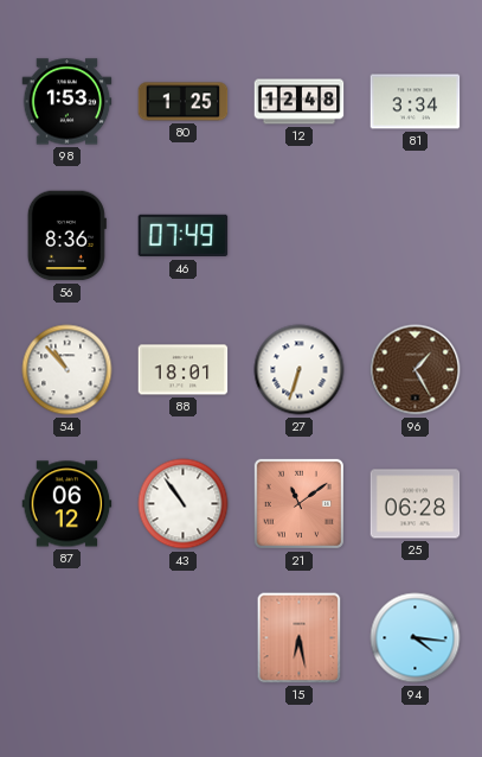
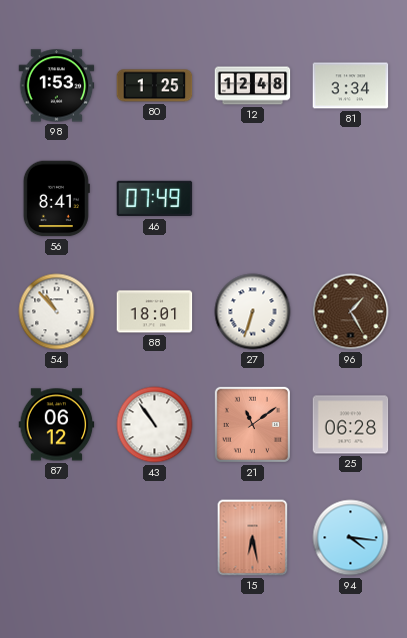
56: 8:36 -> 8:41 (56, 199)
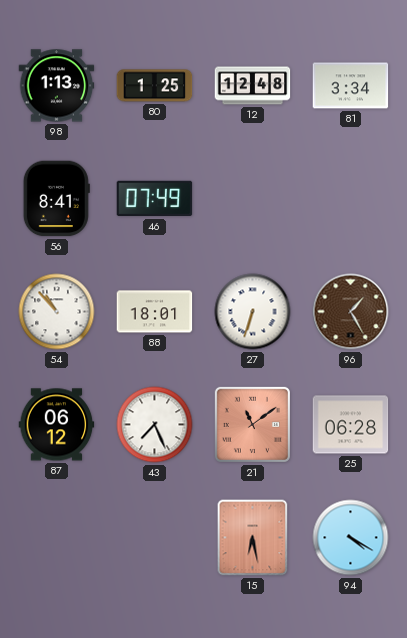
98: 1:53 -> 1:13 (57, 86)
43: 10:54 -> 7:26 (155, 425)
94: 4:16 -> 4:20 (351, 538)
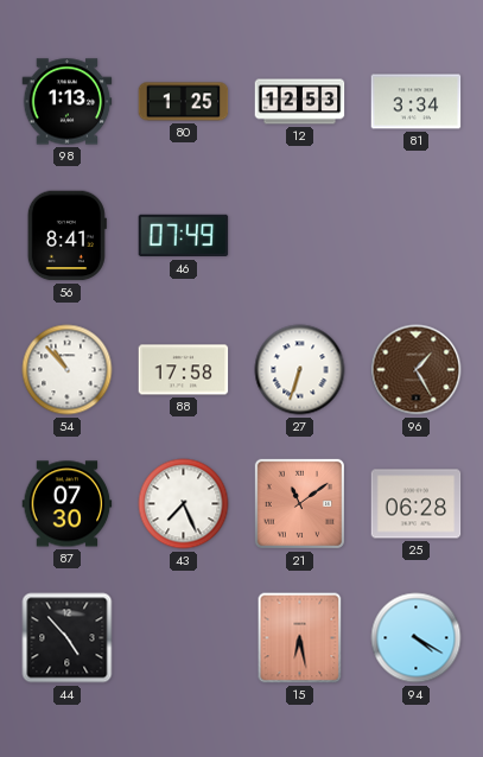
12: 12:48 -> 12:53 (300, 102)
88: 18:01 -> 17:58 (184, 370)
87: 06:12 -> 07:30 (68, 504)
44: none -> 4:53 (68, 638)
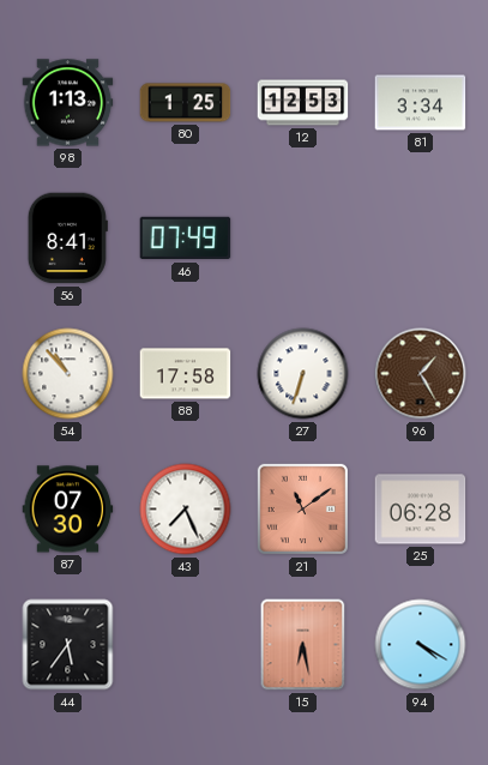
44: 4:53 -> 5:36 (68, 645)
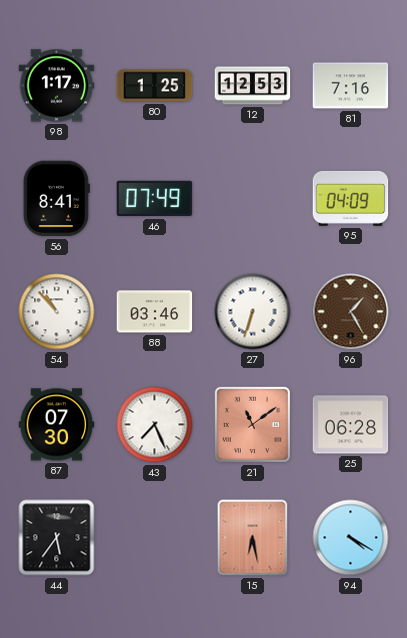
98: 1:13 -> 1:17 (57, 86)
81: 3:34 -> 7:16 (351, 86)
95: none -> 04:09 (351, 198)
88: 17:58 -> 03:46 (155, 312)
